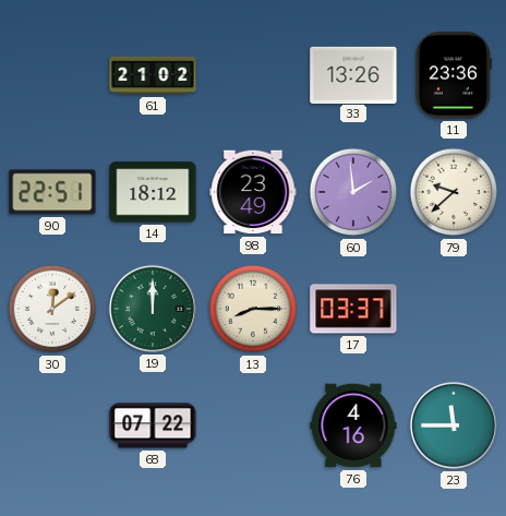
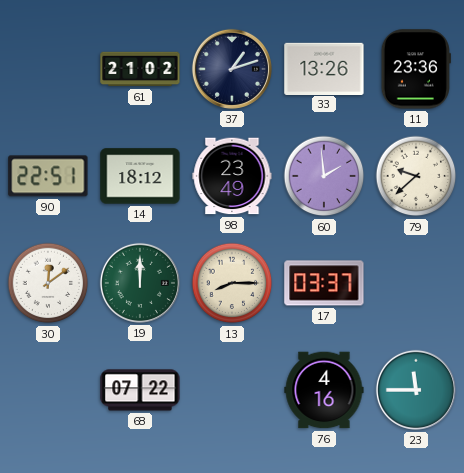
37: none -> 1:12 (232, 69)
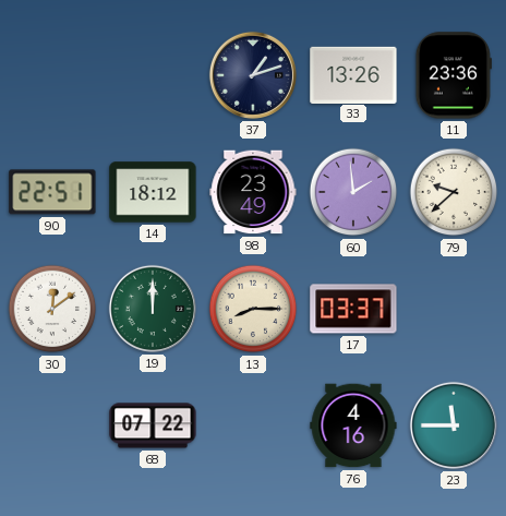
61: 21:02 -> none (140, 69)
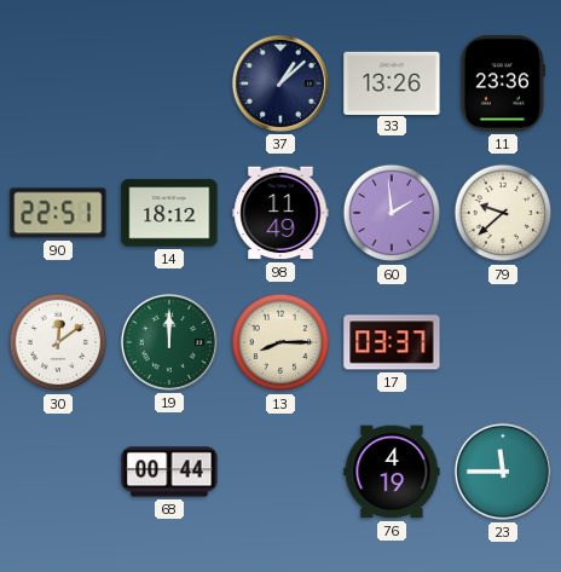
37: 1:12 -> 1:08 (280, 83)
98: 23:49 -> 11:49 (280, 213)
68: 07:22 -> 00:44 (169, 472)
76: 4:16 -> 4:19 (392, 472)
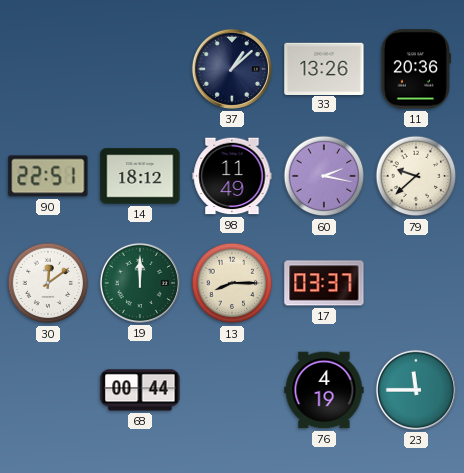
11: 23:36 -> 20:36 (416, 69)
60: 1:59 -> 2:17 (324, 176)
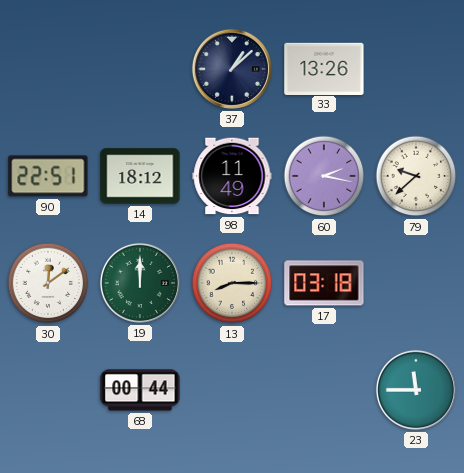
11: 20:36 -> none (416, 69)
17: 03:37 -> 03:18 (324, 283)
76: 4:19 -> none (324, 390)
